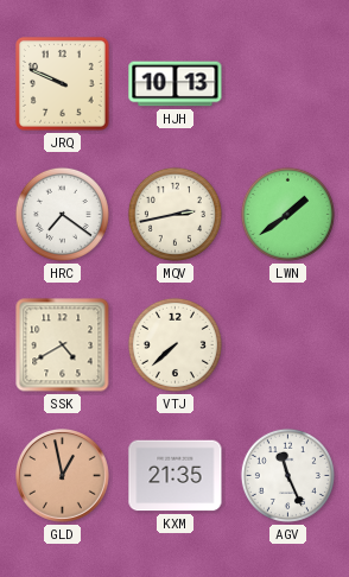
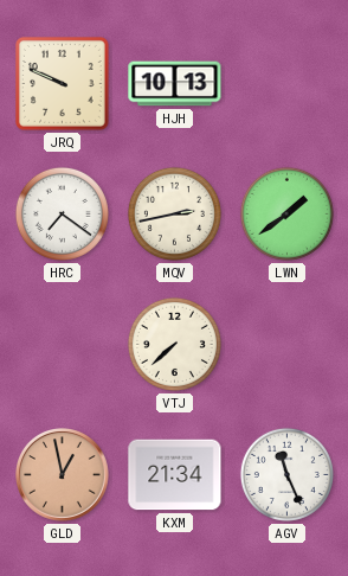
SSK: 4:40 -> none (63, 345)
KXM: 21:35 -> 21:34 (175, 475)
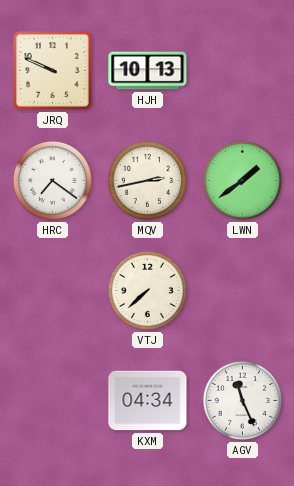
GLD: 12:58 -> none (63, 475)
KXM: 21:34 -> 04:34 (148, 401)
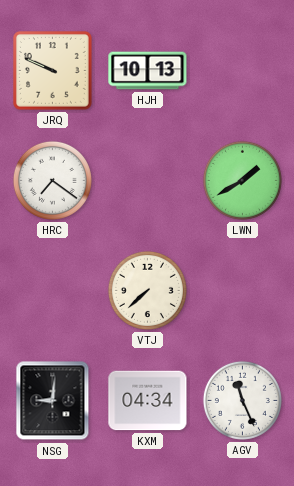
MQV: 2:43 -> none (147, 180)
LWN: 1:39 -> 1:40 (242, 180)
NSG: none -> 9:01 (53, 401)
